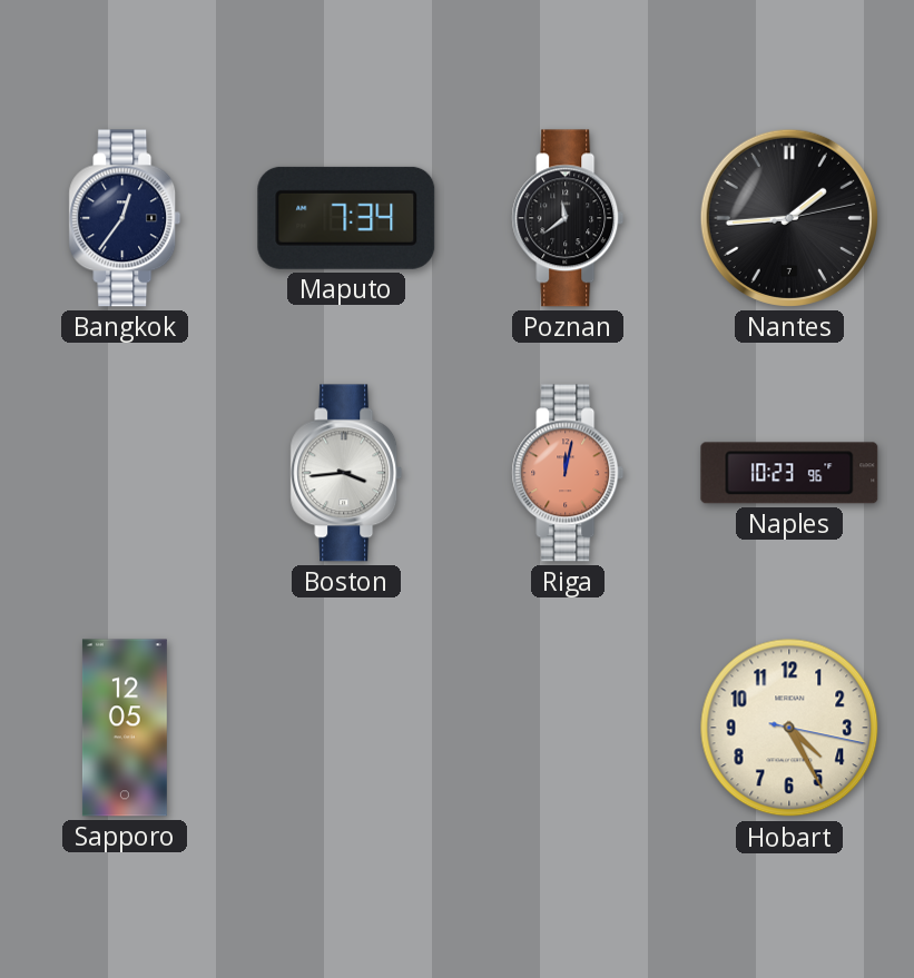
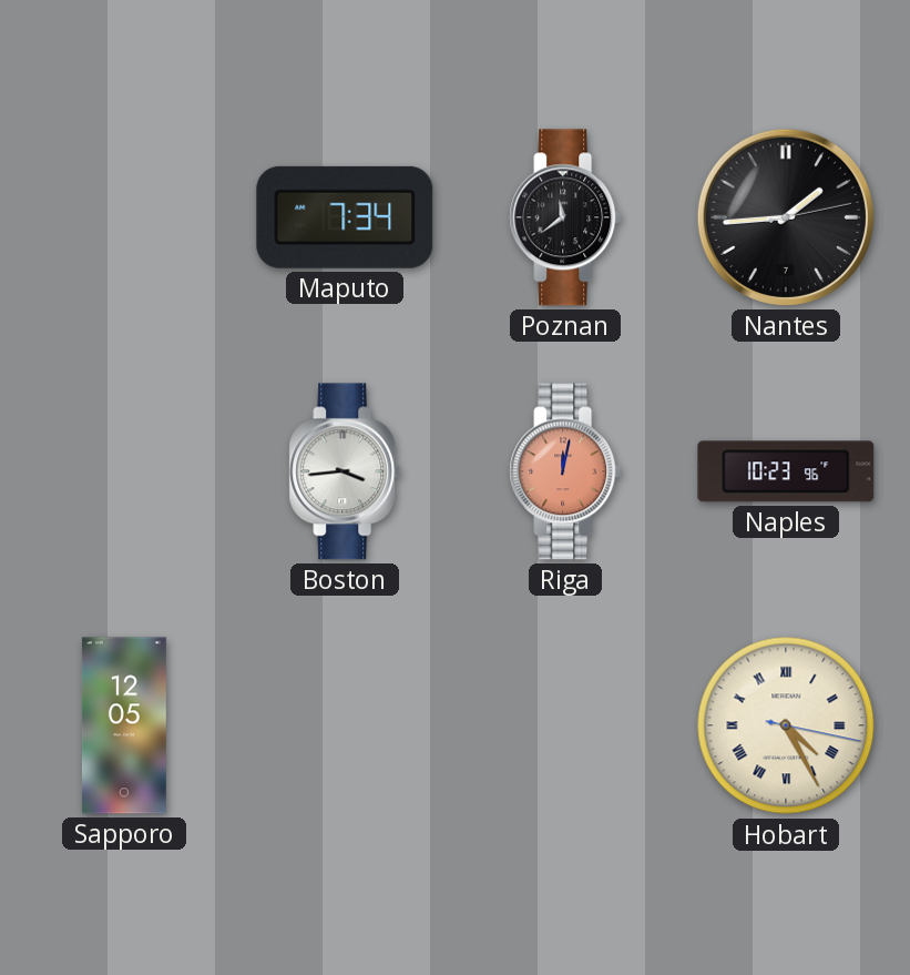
Bangkok: 12:36 -> none (125, 218)
Hobart numerals: Arabic -> Roman (786, 725)
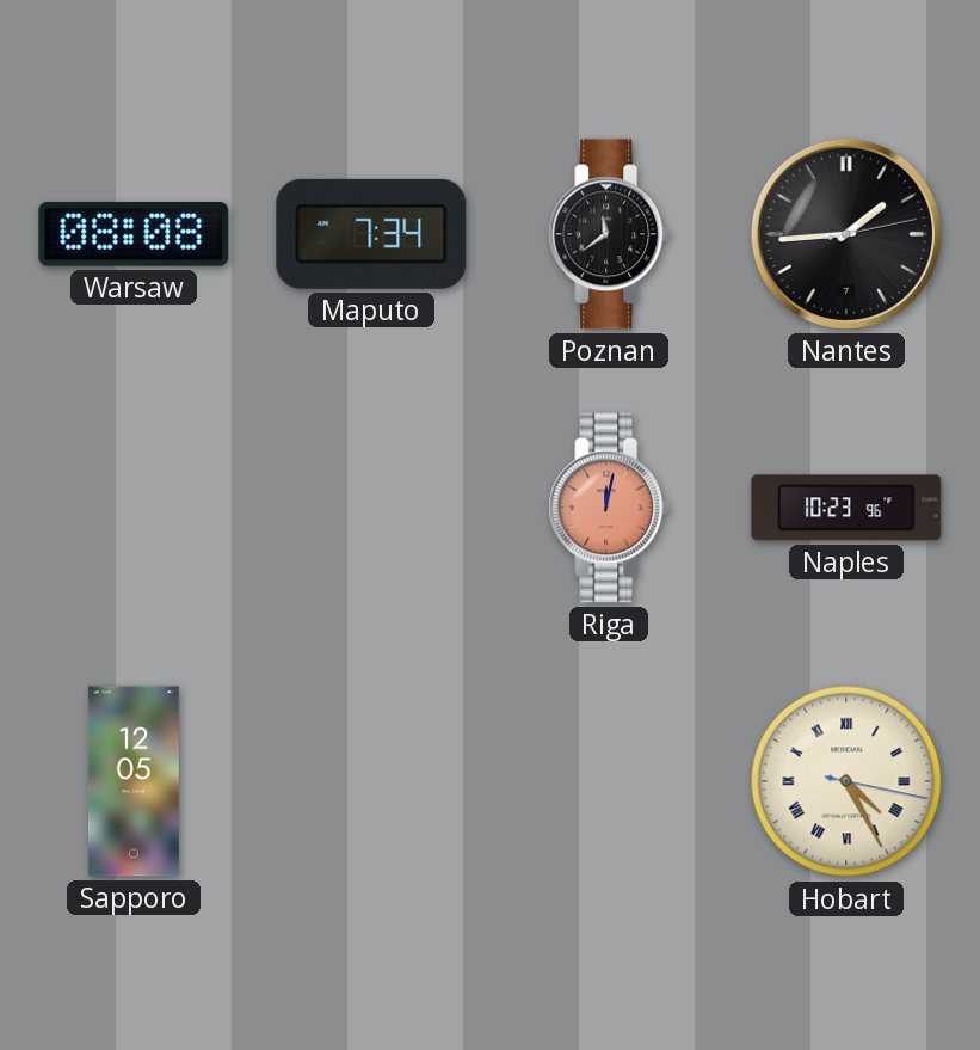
Warsaw: none -> 08:08 (134, 234)
Boston: 3:44 -> none (345, 471)
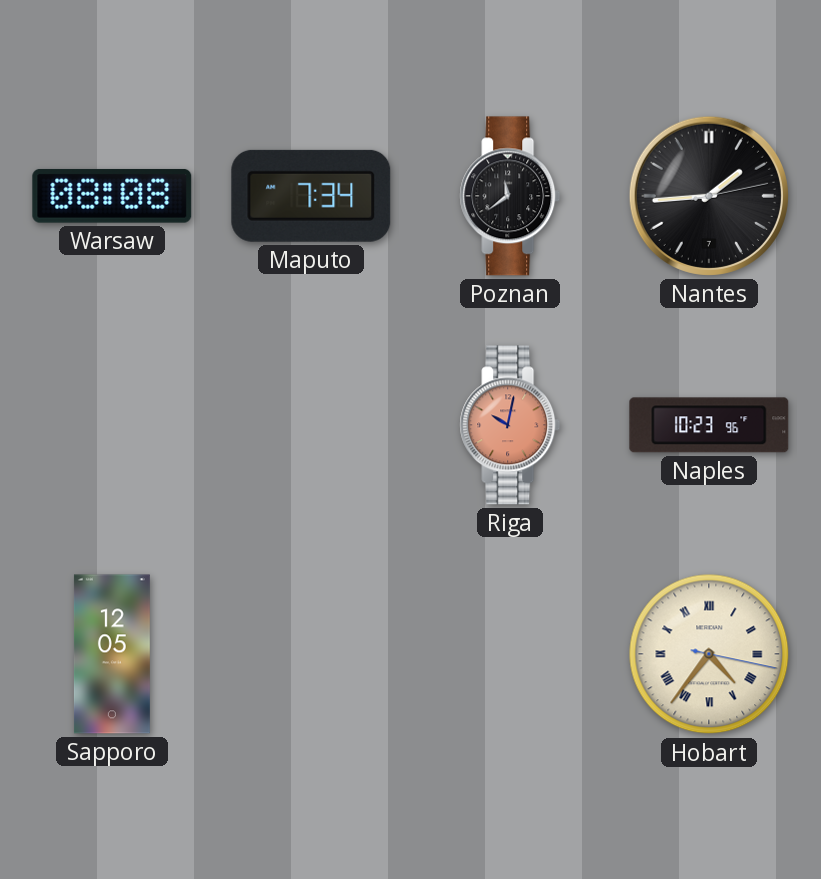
Riga: 12:02 -> 10:02 (510, 425)
Hobart: 4:25 -> 4:36 (709, 654)
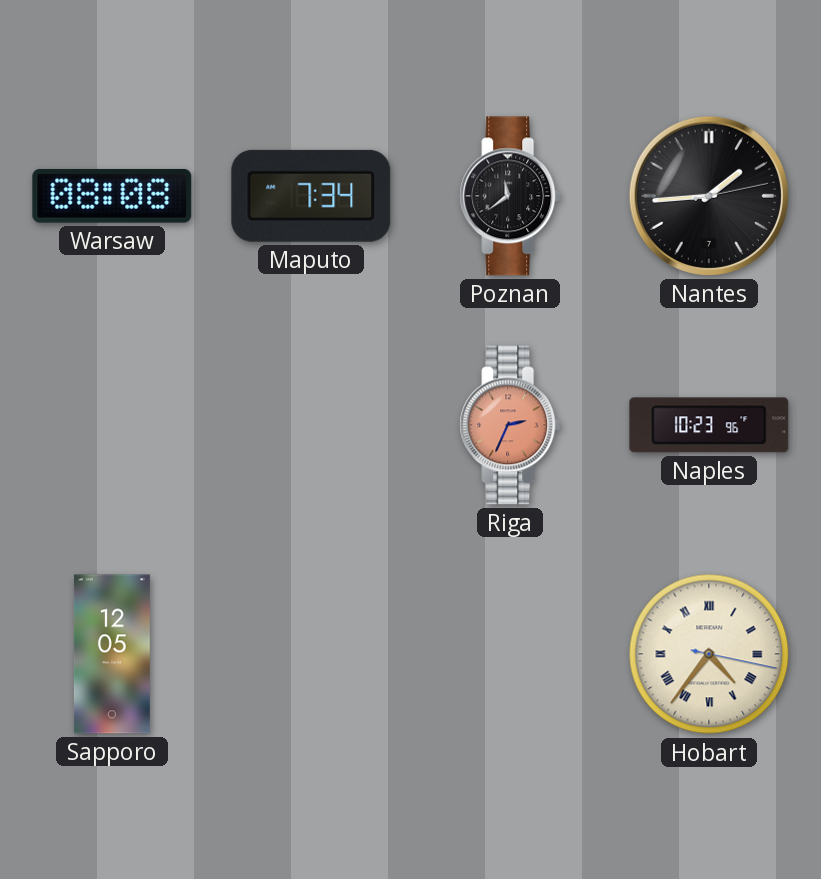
Riga: 10:02 -> 2:34 (510, 425)
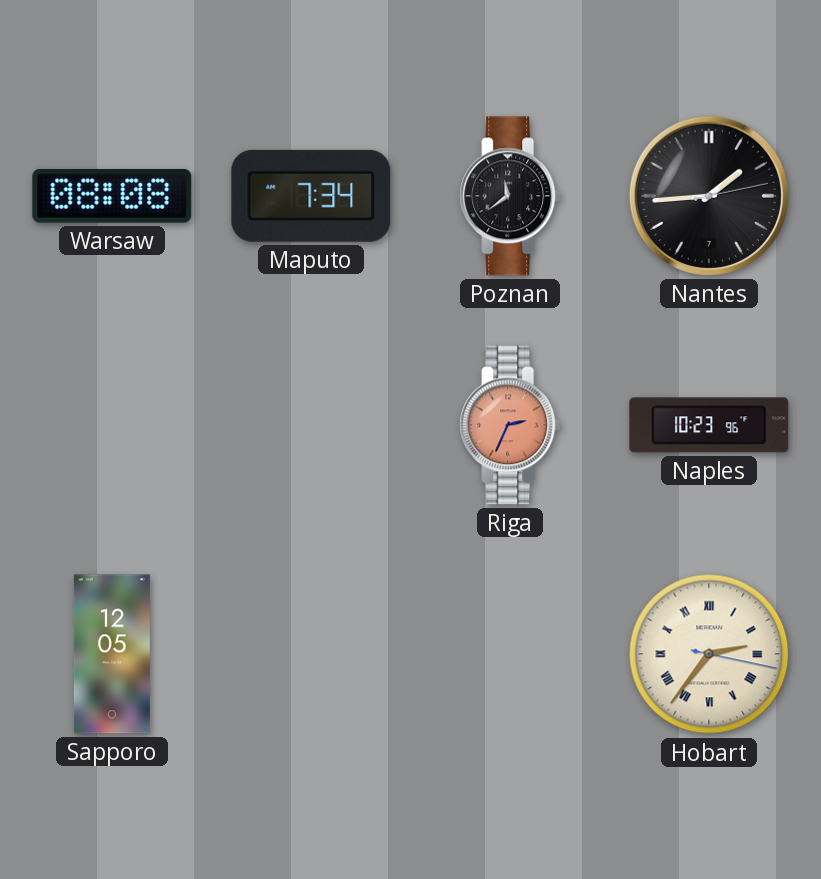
Hobart: 4:36 -> 2:36 (709, 654)
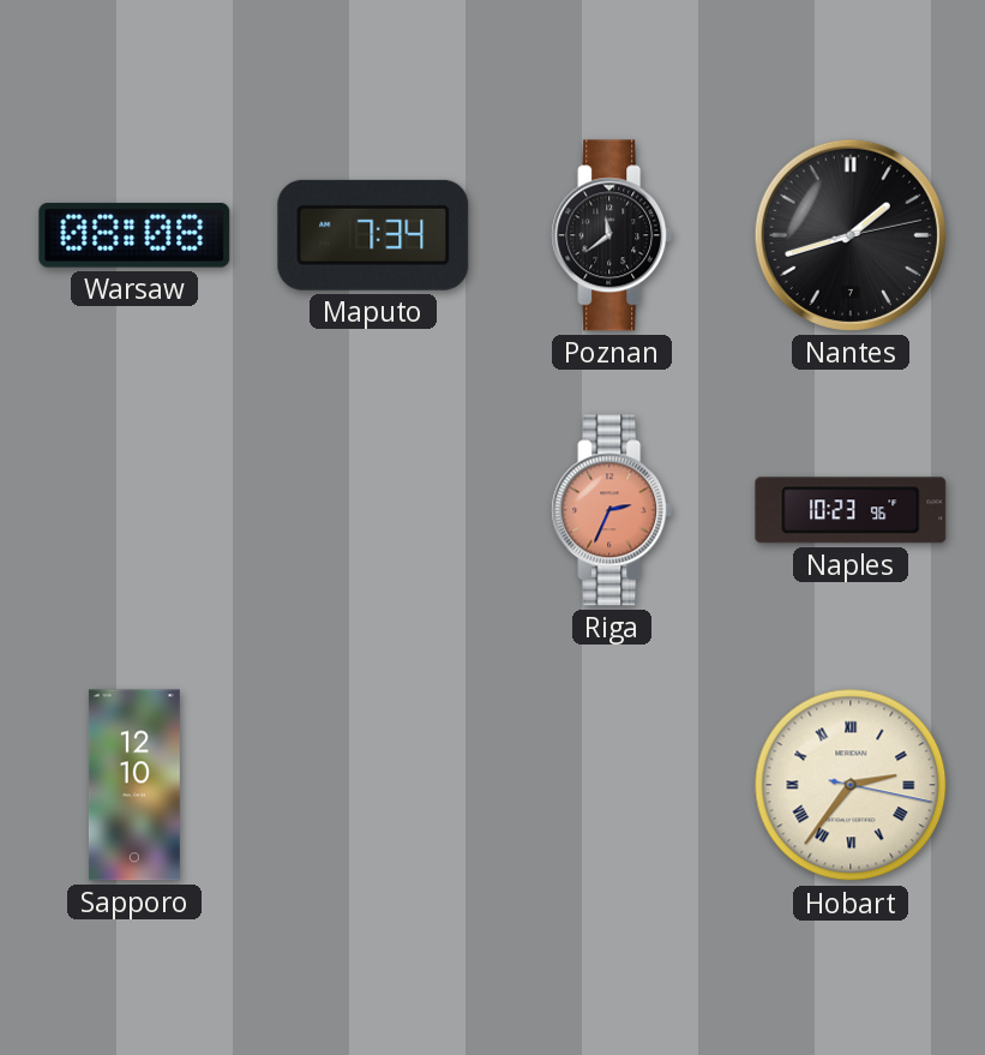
Nantes: 1:44 -> 1:42 (851, 235)
Sapporo: 12:05 -> 12:10 (134, 785)
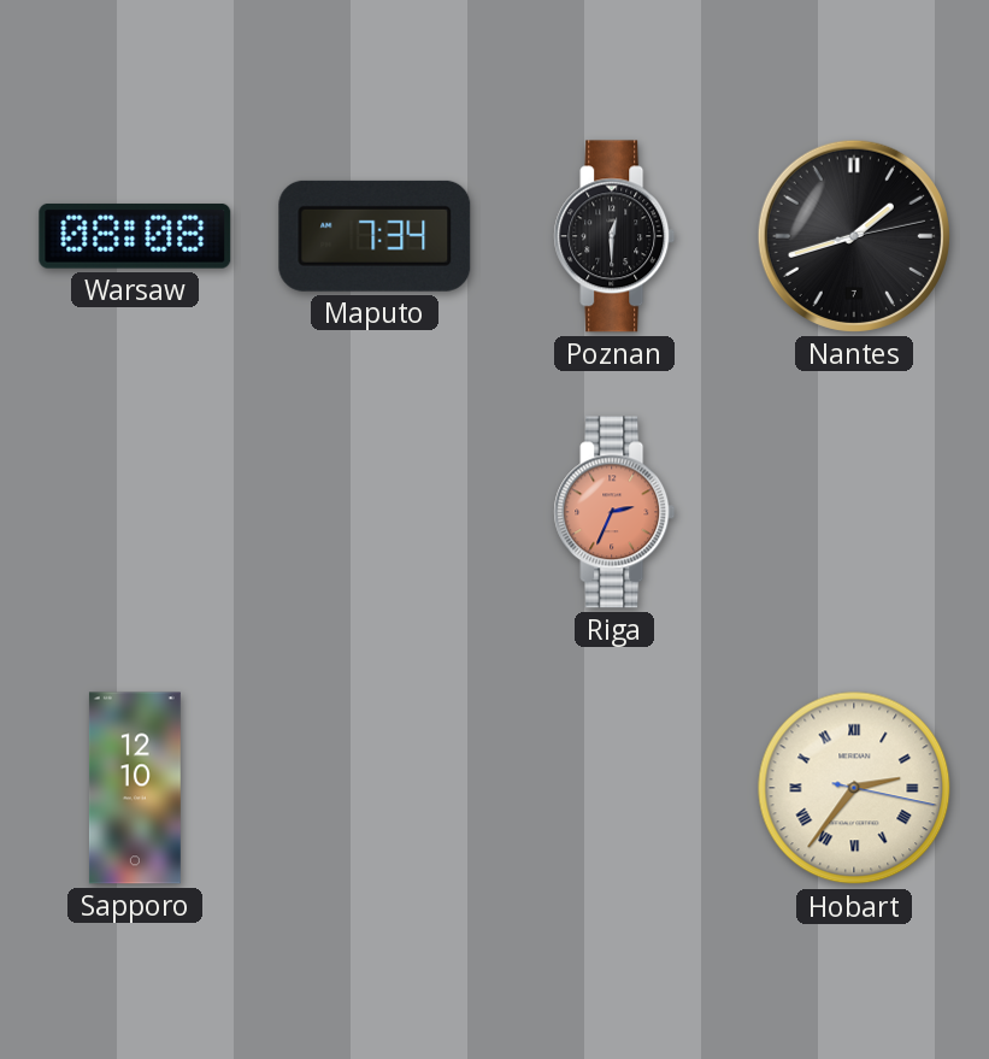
Poznan: 11:39 -> 12:30 (614, 236)
Naples: 10:23 -> none (851, 510)
